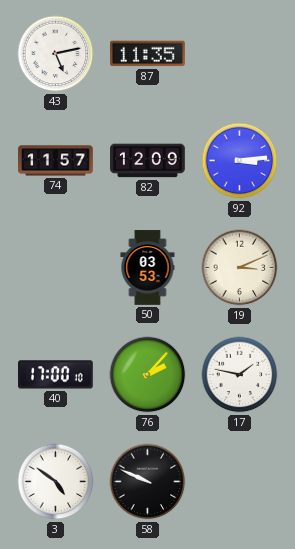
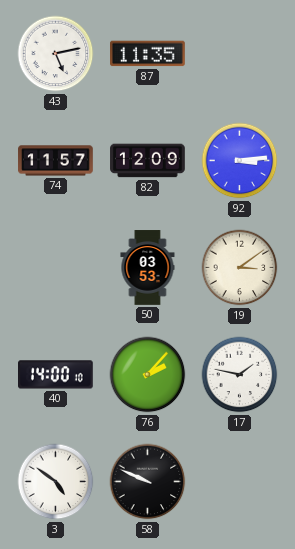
19: 3:11 -> 3:09 (240, 268)
40: 17:00 -> 14:00 (56, 375)
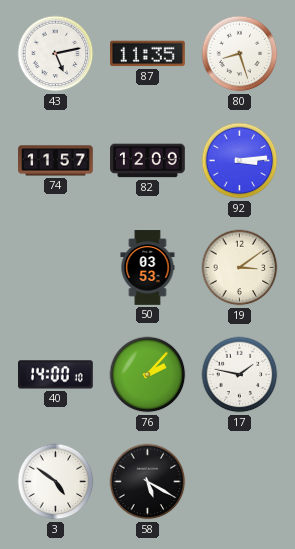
80: none -> 8:27 (240, 54)
58: 9:49 -> 5:20 (148, 482)
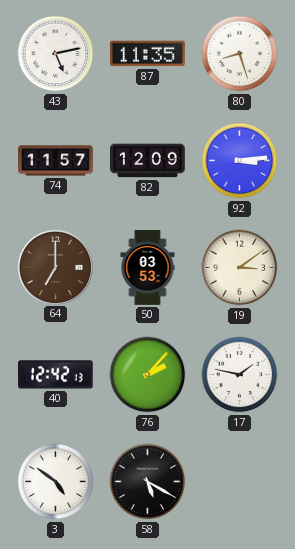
64: none -> 7:00 (55, 267)
40: 14:00 -> 12:42 (56, 375)
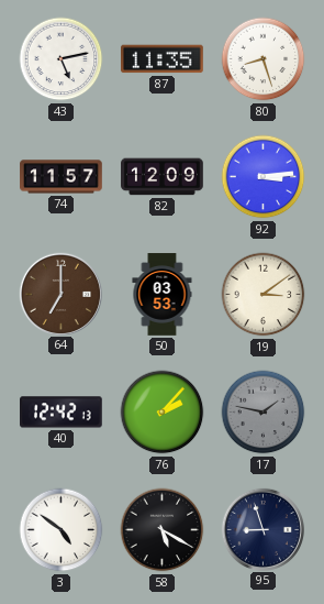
17 dial: white -> grey (264, 413)
95: none -> 8:57 (262, 529)
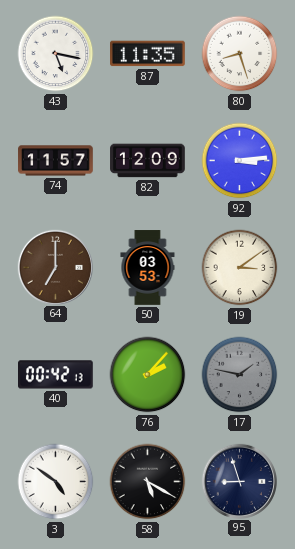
43: 5:13 -> 5:17 (56, 54)
40: 12:42 -> 00:42 (56, 375)
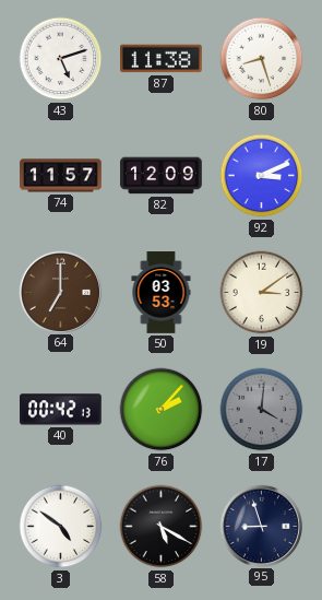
43: 5:17 -> 5:12 (61, 59)
87: 11:35 -> 11:38 (162, 59)
92: 3:14 -> 3:11 (262, 176)
17: 1:47 -> 4:01 (262, 410)
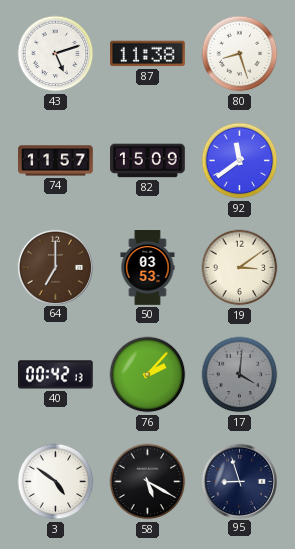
82: 12:09 -> 15:09 (148, 161)
92: 3:11 -> 11:39 (240, 161)
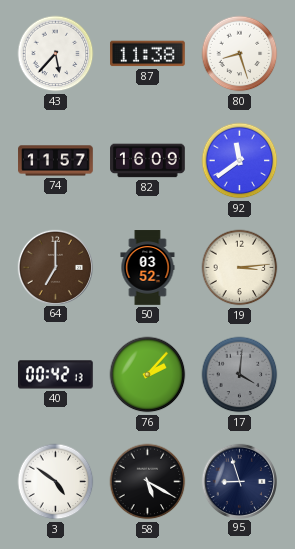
43: 5:12 -> 5:37 (56, 54)
82: 15:09 -> 16:09 (148, 161)
50: 03:53 -> 03:52 (148, 268)
19: 3:09 -> 3:14 (240, 268)
